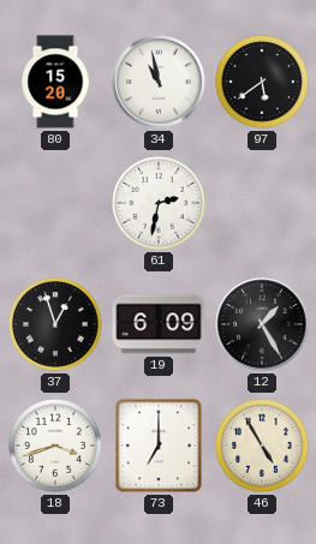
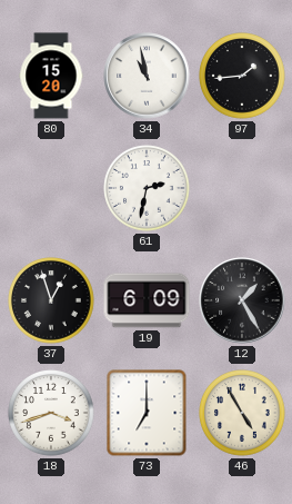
97: 5:39 -> 1:44 (242, 76)
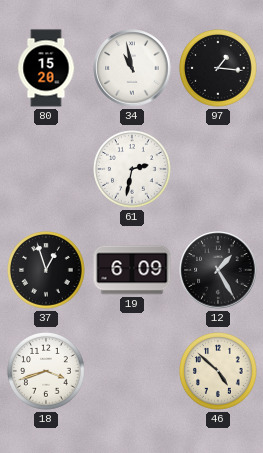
97: 1:44 -> 1:16 (218, 68)
73: 7:00 -> none (147, 413)
46: 4:55 -> 4:52 (218, 371)
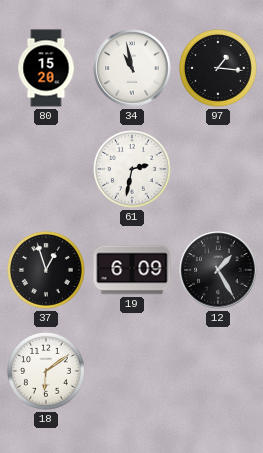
18: 3:42 -> 6:09 (46, 371)
46: 4:52 -> none (218, 371)
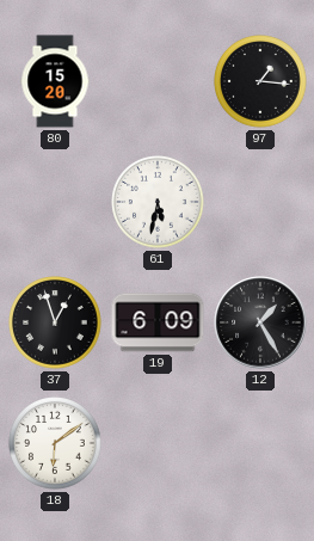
34: 10:58 -> none (132, 68)
61: 2:32 -> 5:32 (158, 202)
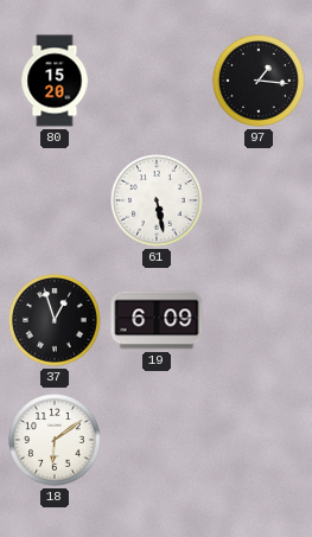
61: 5:32 -> 5:28 (157, 200)
12: 1:25 -> none (260, 322)
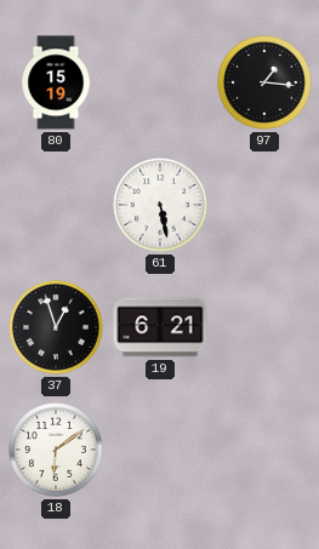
80: 15:20 -> 15:19 (56, 82)
19: 6:09 -> 6:21 (160, 327)
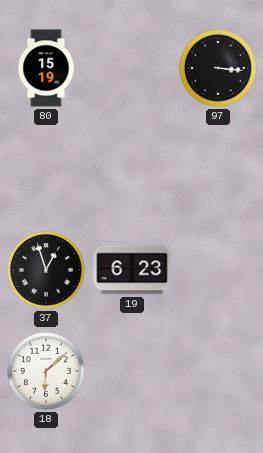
97: 1:16 -> 3:16 (218, 68)
61: 5:28 -> none (160, 205)
19: 6:21 -> 6:23 (132, 270)
18: 6:09 -> 6:08 (46, 371)
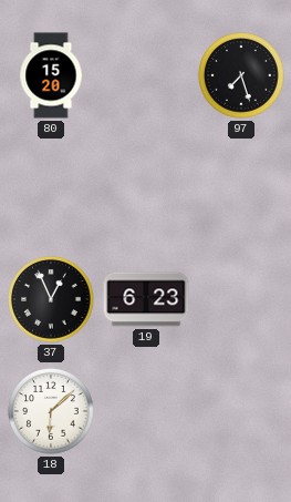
80: 15:19 -> 15:20 (51, 75)
97: 3:16 -> 7:27 (241, 75)
37: 12:57 -> 12:56 (51, 299)
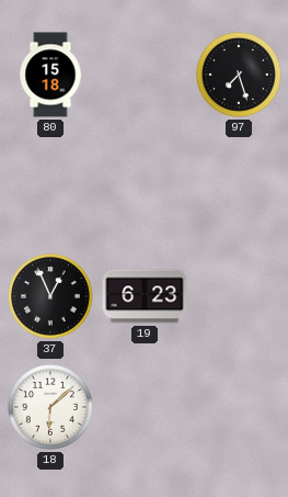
80: 15:20 -> 15:18 (50, 75)
